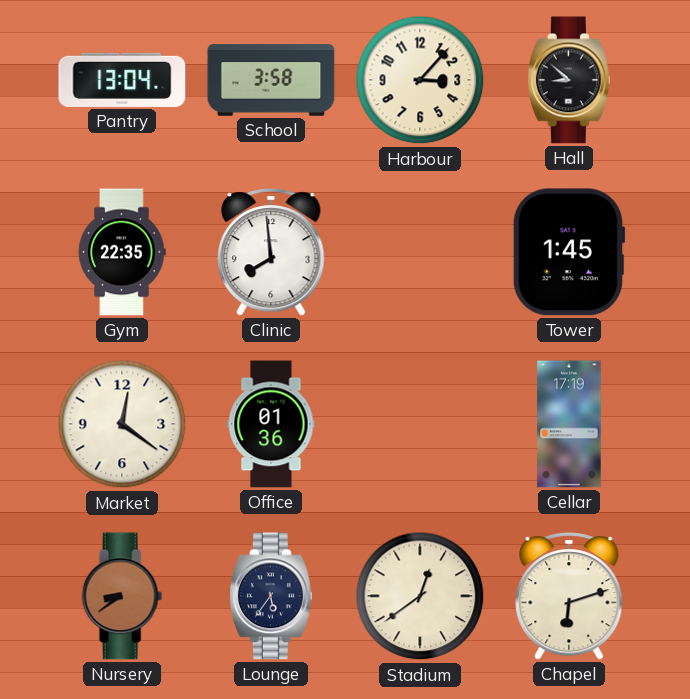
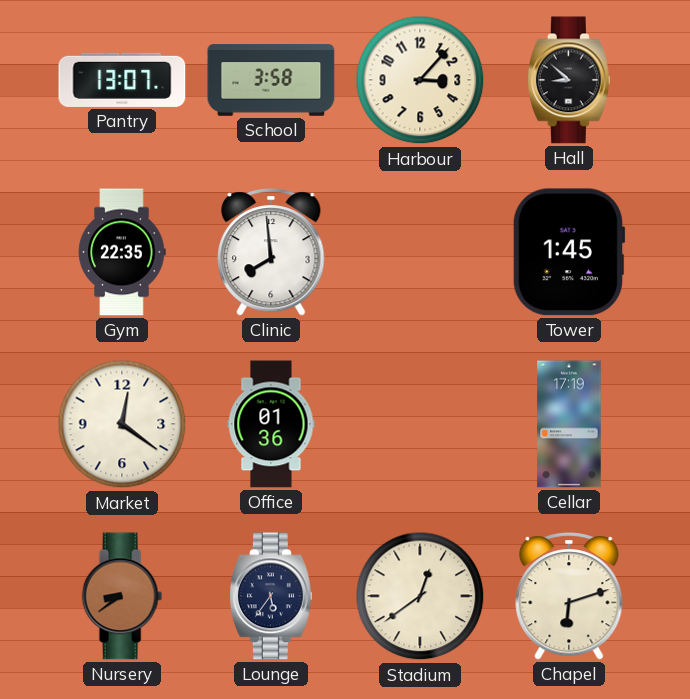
Pantry: 13:04 -> 13:07 (122, 80)
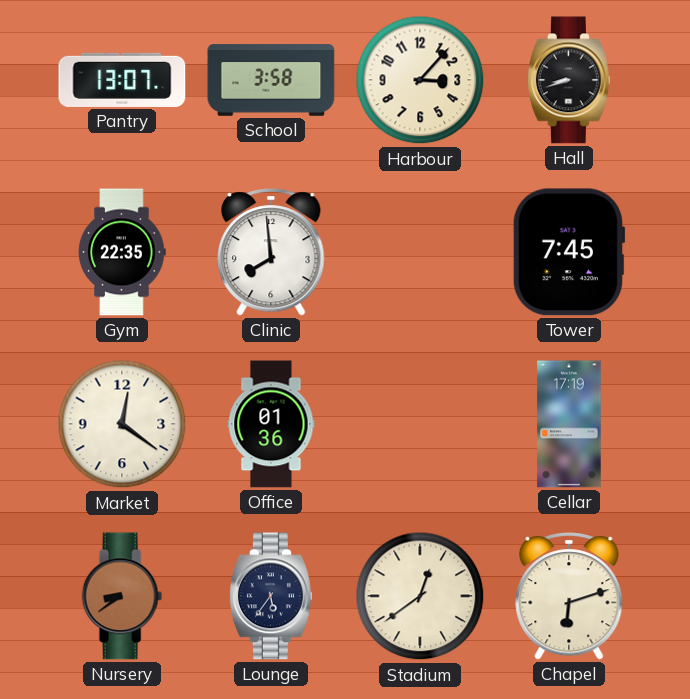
Hall: 8:52 -> 8:42 (569, 80)
Tower: 1:45 -> 7:45 (569, 252)
